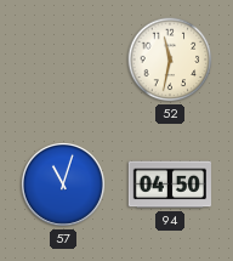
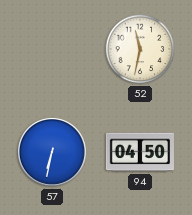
57: 11:03 -> 6:32 (52, 152)
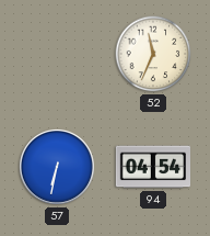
52: 11:32 -> 11:34 (153, 54)
94: 04:50 -> 04:54 (153, 167)
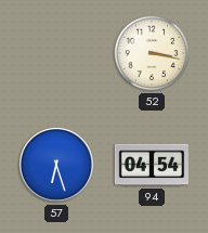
52: 11:34 -> 3:17 (152, 53)
57: 6:32 -> 6:27 (56, 165)
